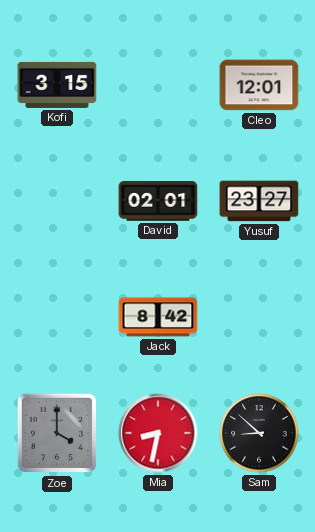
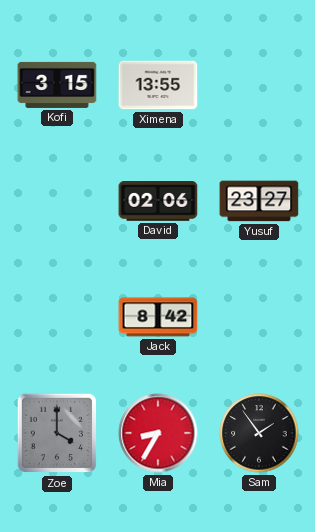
Ximena: none -> 13:55 (158, 85)
Cleo: 12:01 -> none (259, 85)
David: 02:01 -> 02:06 (158, 201)
Mia: 8:32 -> 8:35 (158, 433)
Sam: 8:52 -> 1:54 (259, 433)
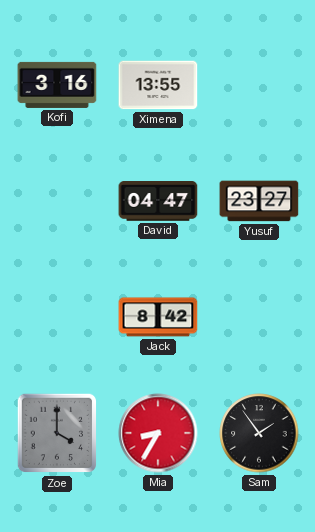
Kofi: 3:15 -> 3:16 (57, 85)
David: 02:06 -> 04:47 (158, 201)
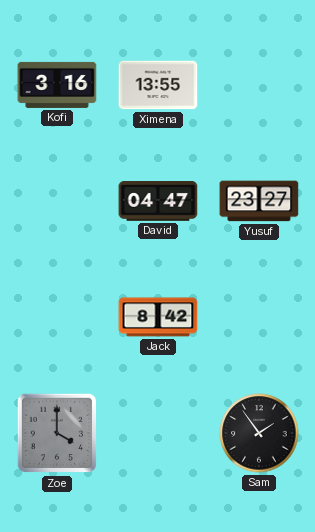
Mia: 8:35 -> none (158, 433)
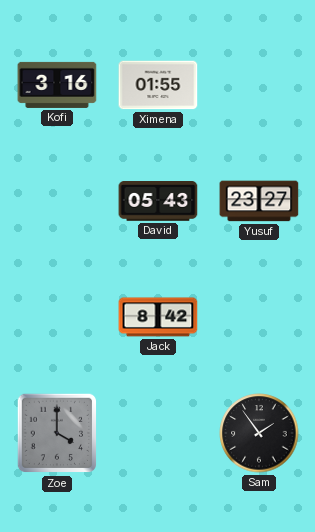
Ximena: 13:55 -> 01:55 (158, 85)
David: 04:47 -> 05:43 (158, 201)
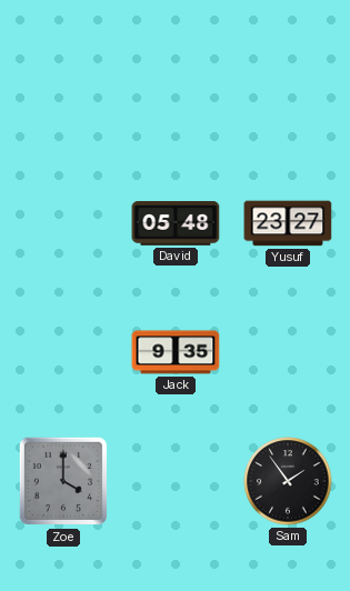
Kofi: 3:16 -> none (57, 85)
Ximena: 01:55 -> none (158, 85)
David: 05:43 -> 05:48 (176, 223)
Jack: 8:42 -> 9:35 (176, 352)
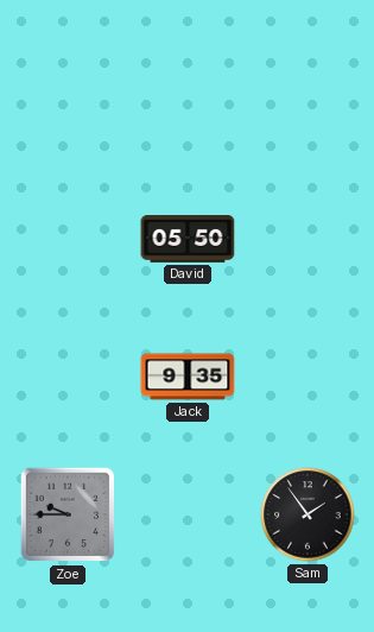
David: 05:48 -> 05:50 (188, 239)
Yusuf: 23:27 -> none (288, 223)
Zoe: 4:00 -> 9:45 (68, 514)
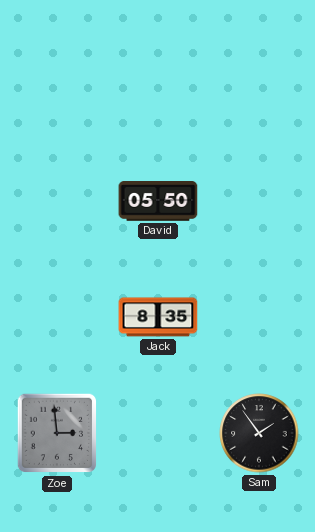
Jack: 9:35 -> 8:35 (158, 317)
Zoe: 9:45 -> 2:59 (57, 433)
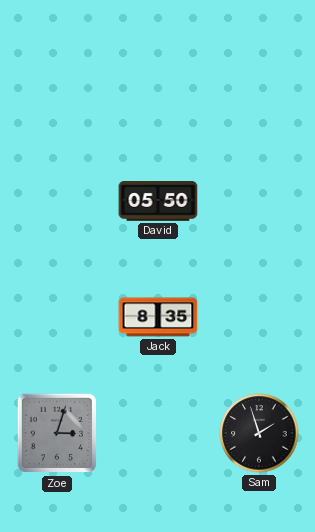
Zoe: 2:59 -> 3:03 (57, 433)
Sam: 1:54 -> 1:57 (259, 433)
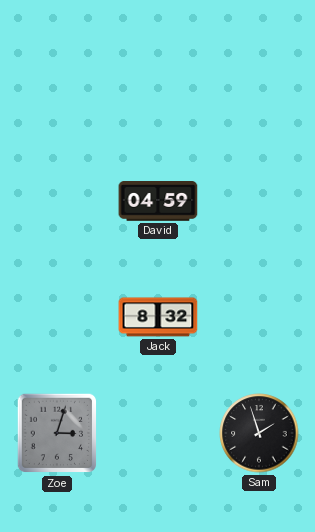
David: 05:50 -> 04:59 (158, 201)
Jack: 8:35 -> 8:32 (158, 317)
